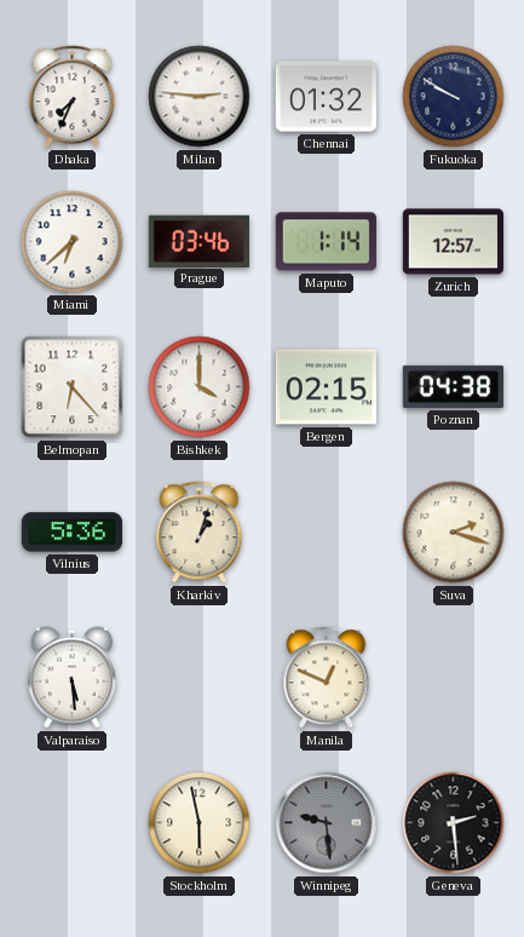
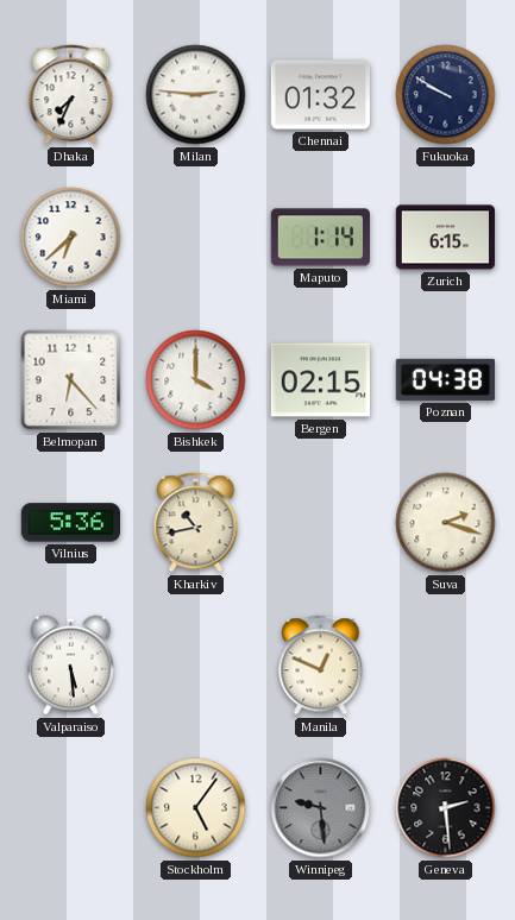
Prague: 03:46 -> none (198, 241)
Zurich: 12:57 -> 6:15 (445, 238)
Kharkiv: 1:03 -> 10:43 (196, 523)
Stockholm: 5:58 -> 5:06 (196, 808)
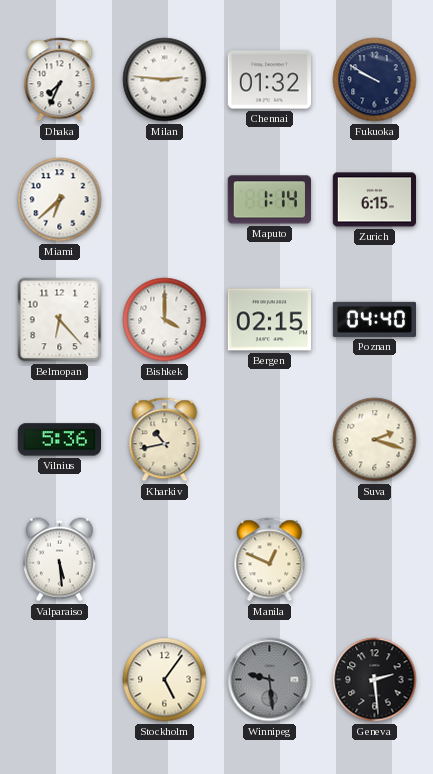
Poznan: 04:38 -> 04:40 (374, 319)
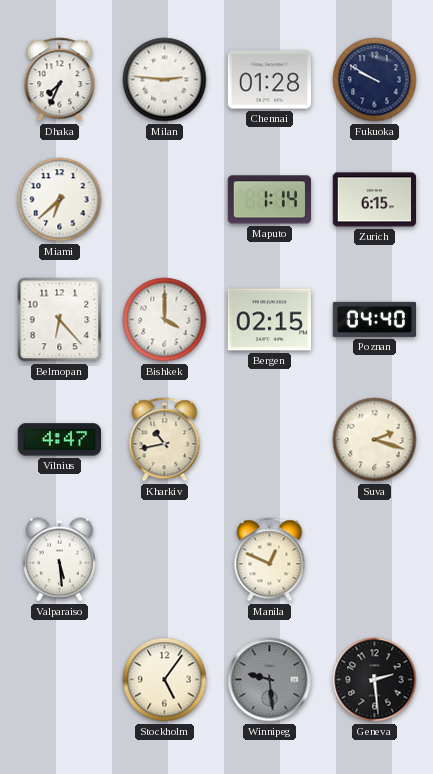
Chennai: 01:32 -> 01:28 (269, 80)
Vilnius: 5:36 -> 4:47 (59, 440)
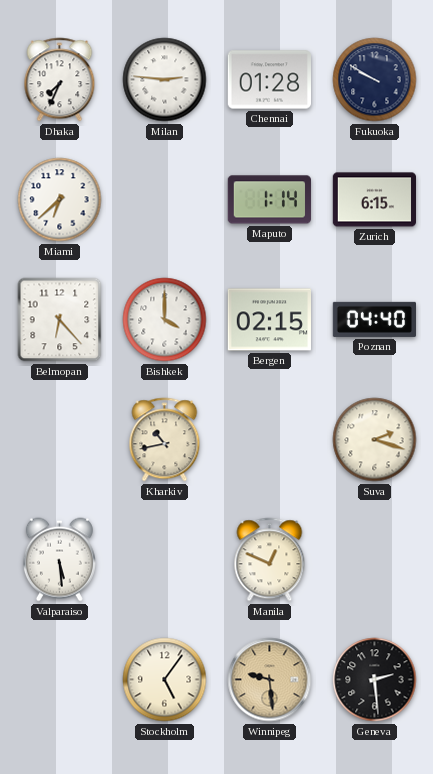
Vilnius: 4:47 -> none (59, 440)
Winnipeg dial: grey -> champagne (270, 680)
